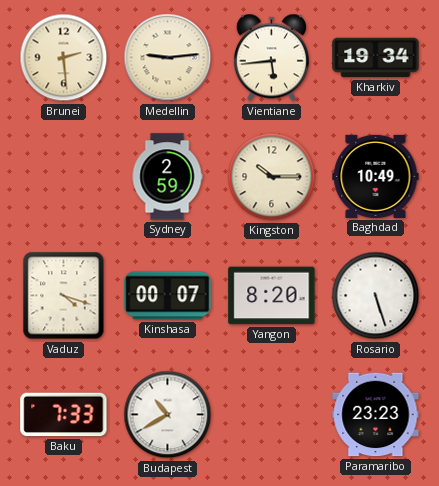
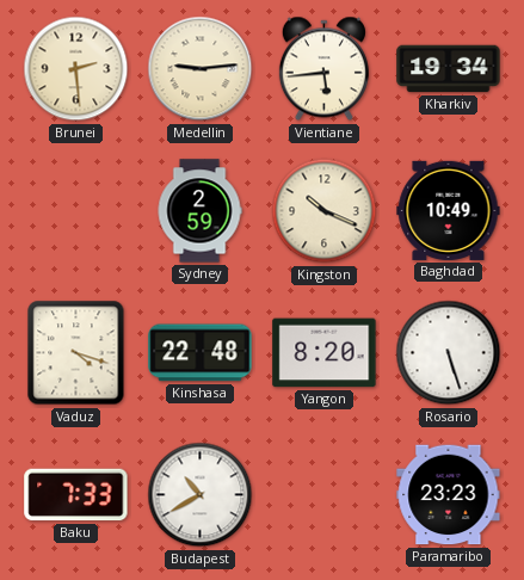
Kingston: 10:15 -> 10:19 (325, 211)
Kinshasa: 00:07 -> 22:48 (201, 353)
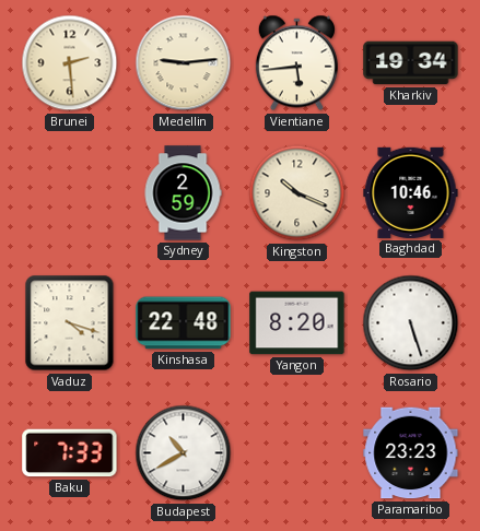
Baghdad: 10:49 -> 10:46 (411, 192)
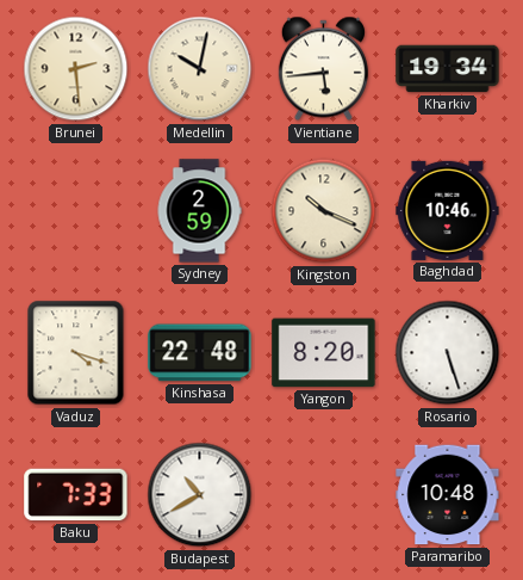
Medellin: 9:14 -> 10:02 (200, 69)
Paramaribo: 23:23 -> 10:48 (448, 495)
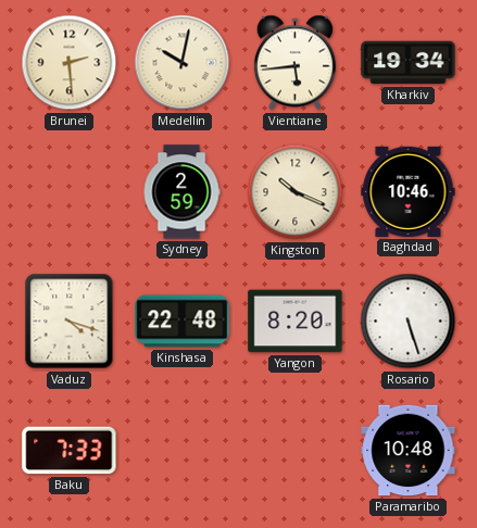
Budapest: 10:40 -> none (200, 495)
